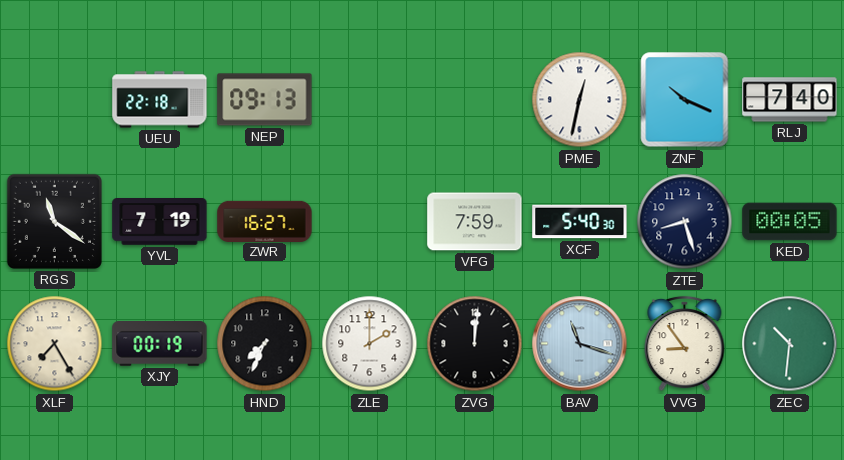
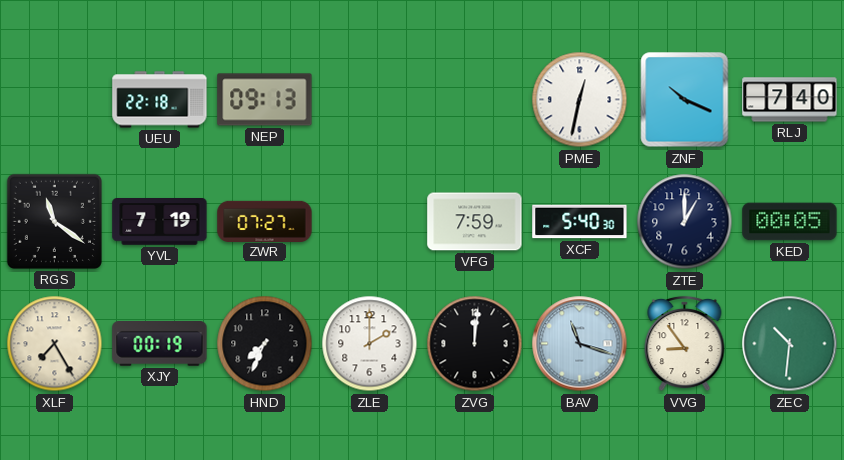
ZWR: 16:27 -> 07:27 (265, 221)
ZTE: 8:27 -> 1:00 (685, 222)
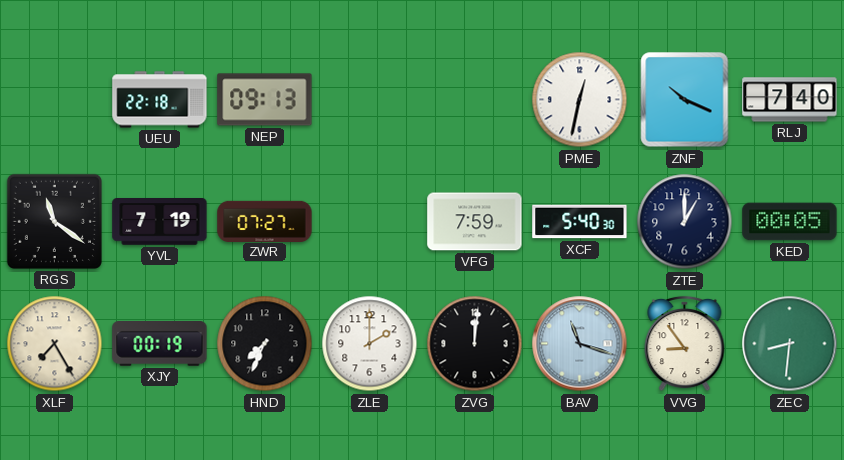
ZEC: 10:31 -> 8:31 (790, 344)
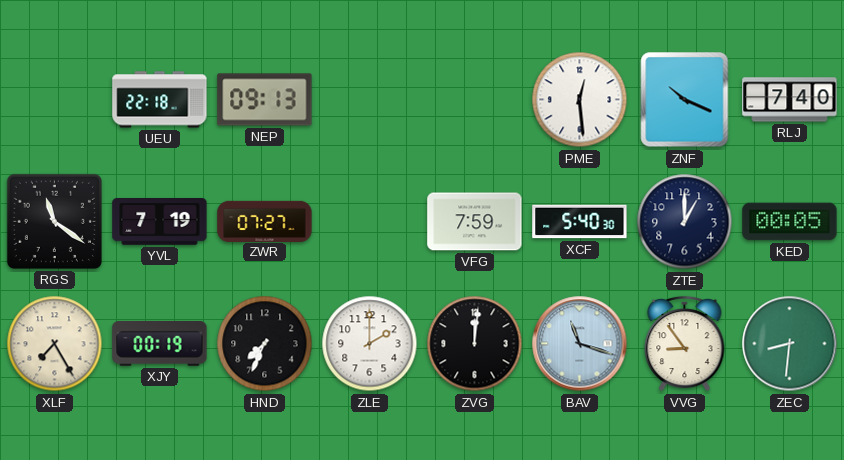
PME: 12:32 -> 12:29 (580, 100)
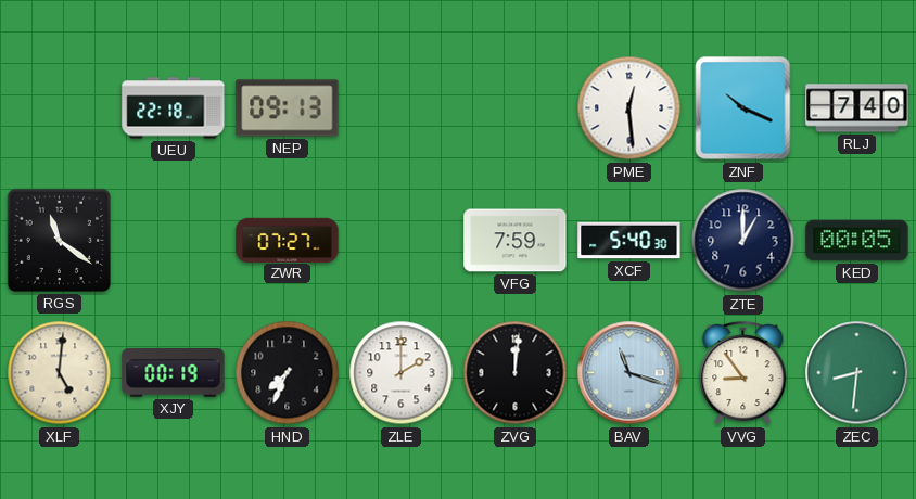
YVL: 7:19 -> none (160, 222)
XLF: 7:25 -> 5:01 (60, 373)
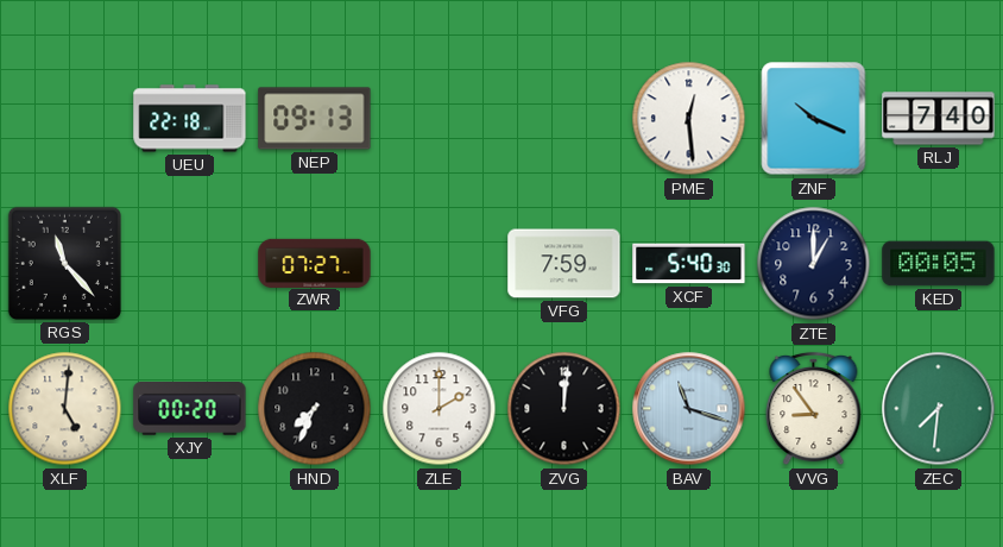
RGS: 11:21 -> 11:23 (64, 263)
XJY: 00:19 -> 00:20 (190, 409)
ZEC: 8:31 -> 7:31 (939, 409)
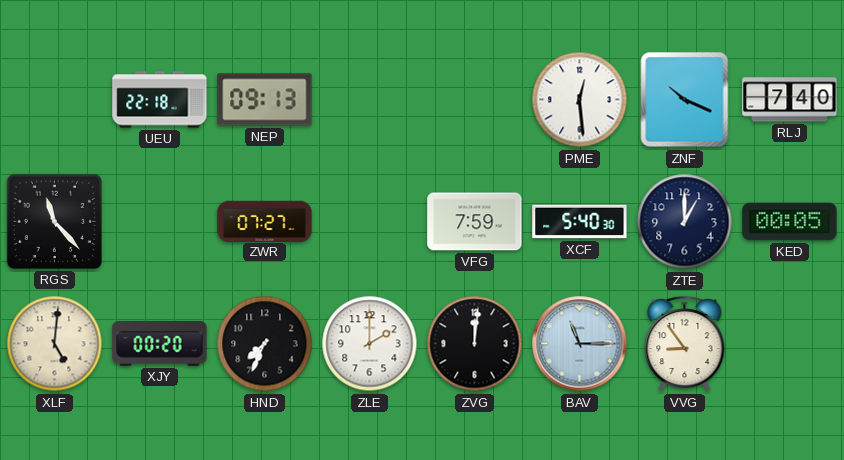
BAV: 11:18 -> 11:15 (580, 344)
ZEC: 7:31 -> none (939, 409)
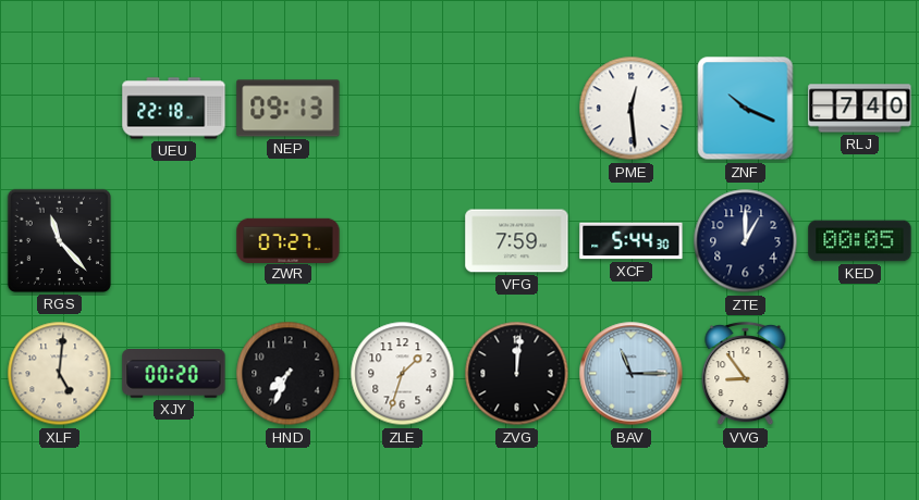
XCF: 5:40 -> 5:44 (632, 241)
ZLE: 2:00 -> 1:33 (403, 374)
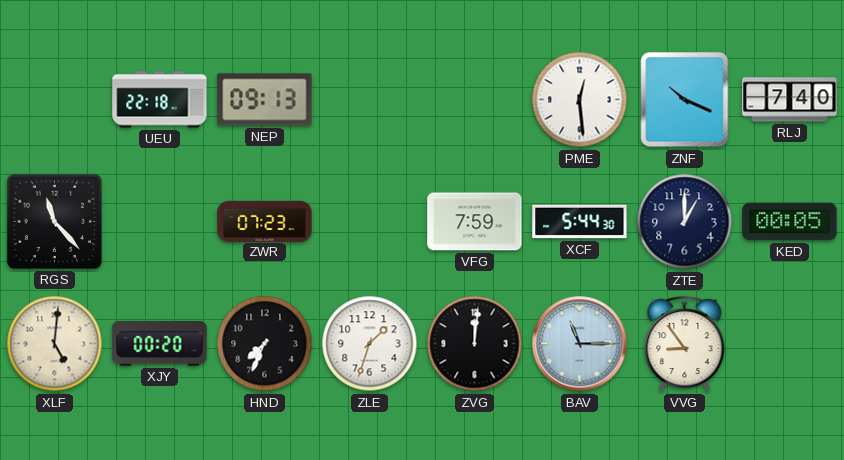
ZWR: 07:27 -> 07:23 (265, 221)
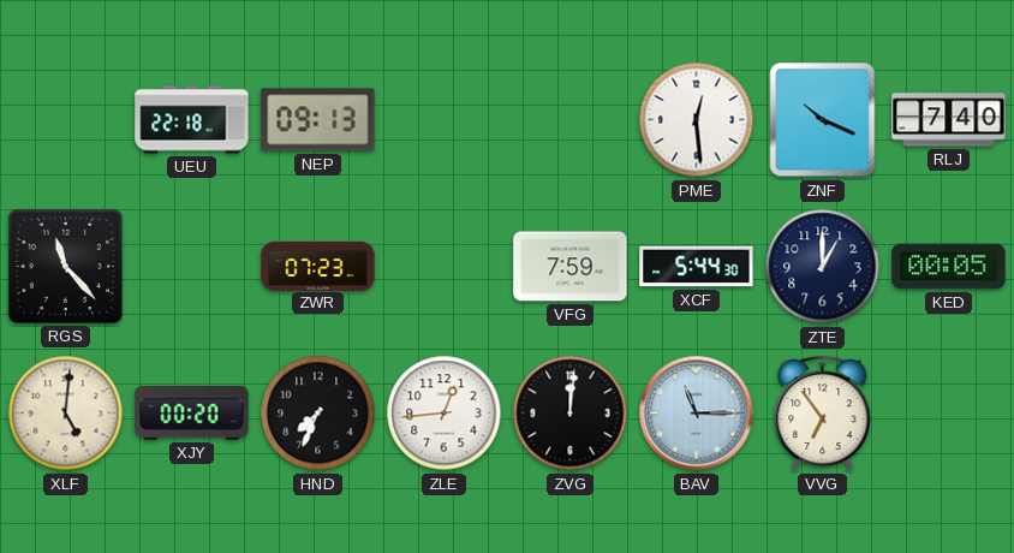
ZLE: 1:33 -> 12:44 (445, 414)
VVG: 8:54 -> 6:54 (823, 414)
